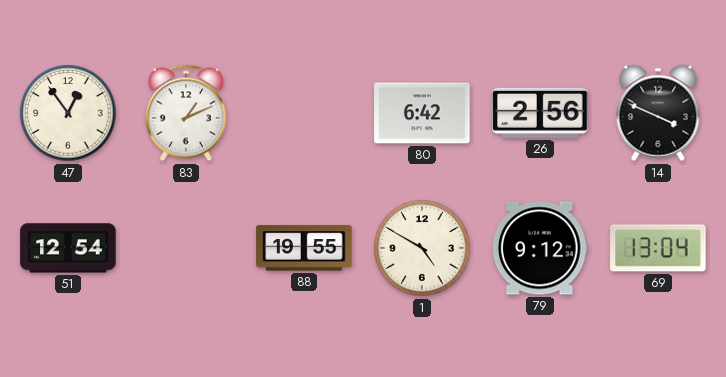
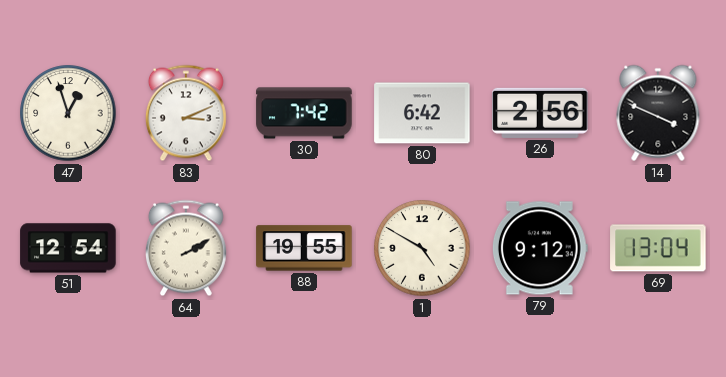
47: 12:54 -> 12:57 (68, 113)
83: 1:11 -> 3:11 (186, 113)
30: none -> 7:42 (304, 113)
64: none -> 2:10 (186, 248)
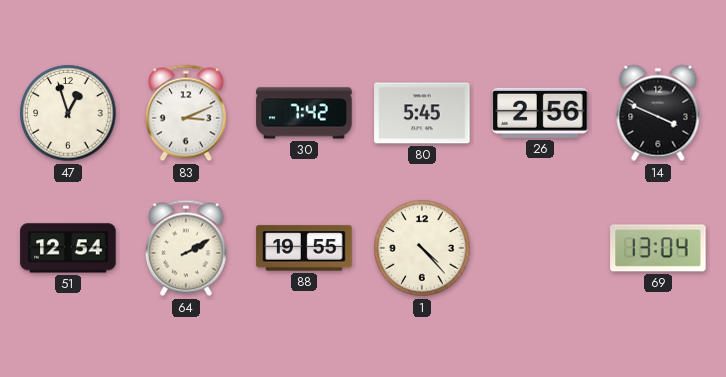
80: 6:42 -> 5:45 (422, 113)
1: 4:50 -> 4:23 (422, 248)
79: 9:12 -> none (540, 248)
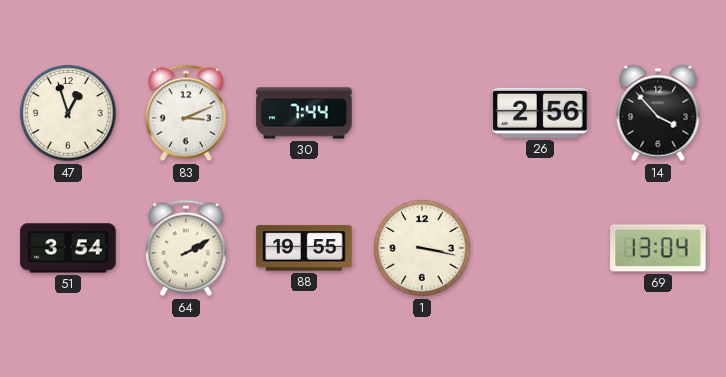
30: 7:42 -> 7:44 (304, 113)
80: 5:45 -> none (422, 113)
14: 3:49 -> 3:53 (658, 113)
51: 12:54 -> 3:54 (68, 248)
1: 4:23 -> 3:17 (422, 248)
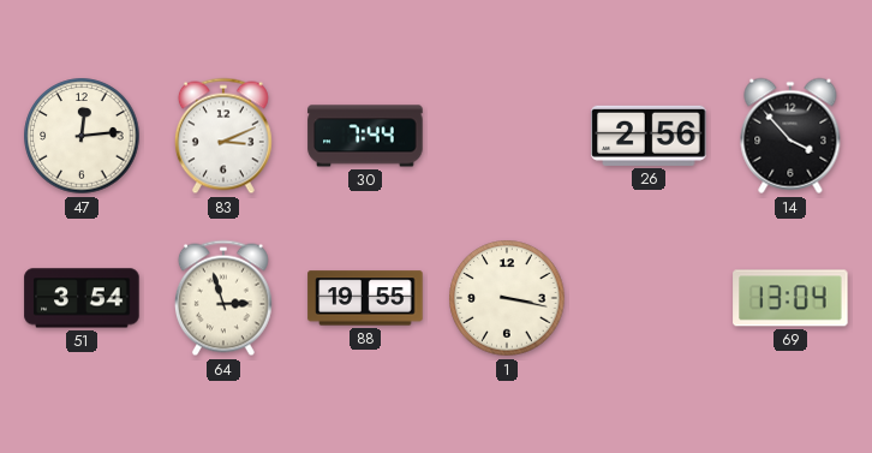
47: 12:57 -> 12:14 (82, 136)
64: 2:10 -> 2:57 (223, 298)
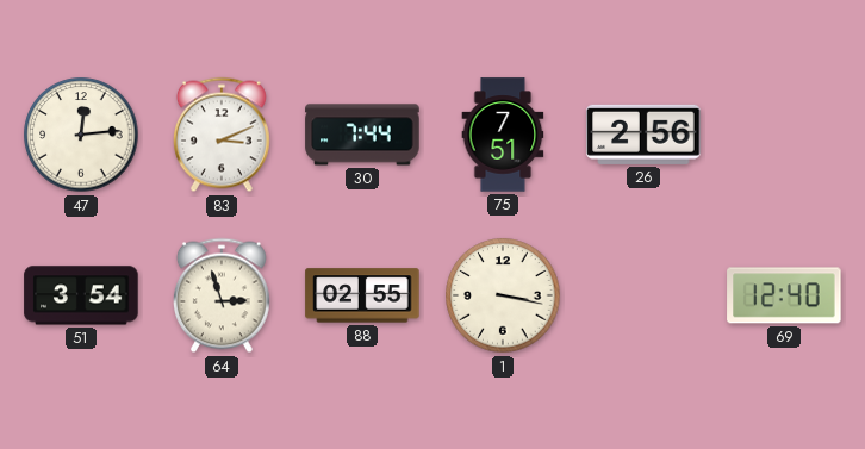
75: none -> 7:51 (503, 135)
14: 3:53 -> none (790, 136)
88: 19:55 -> 02:55 (362, 295)
69: 13:04 -> 12:40 (784, 295)
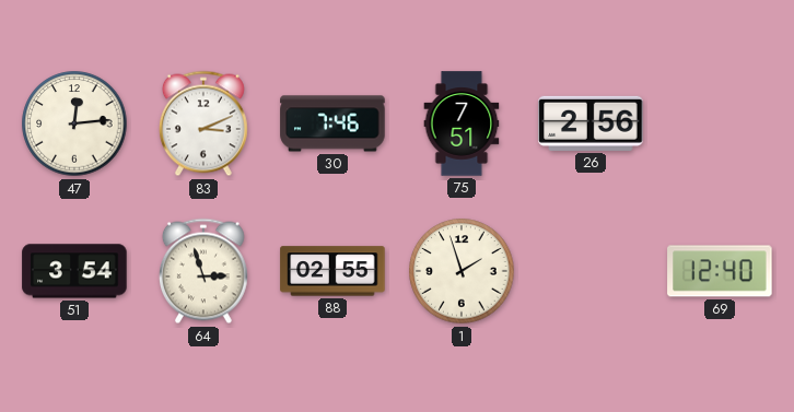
30: 7:44 -> 7:46 (332, 123)
1: 3:17 -> 1:57 (462, 271)
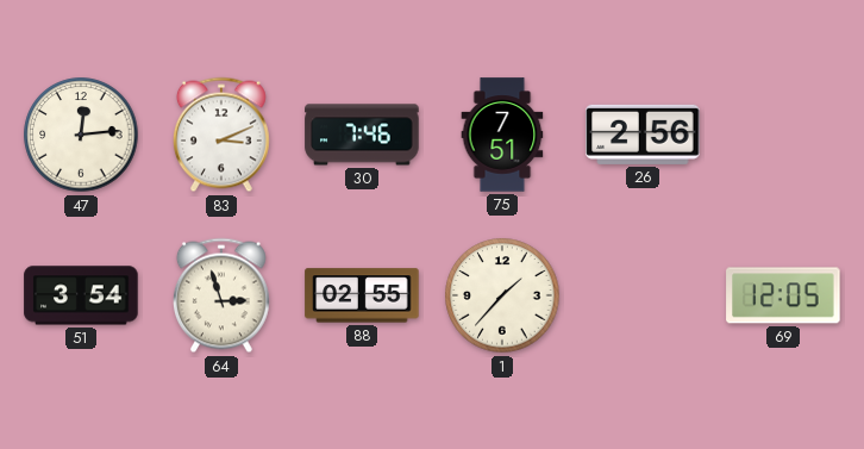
1: 1:57 -> 1:37 (502, 295)
69: 12:40 -> 12:05 (783, 295)
